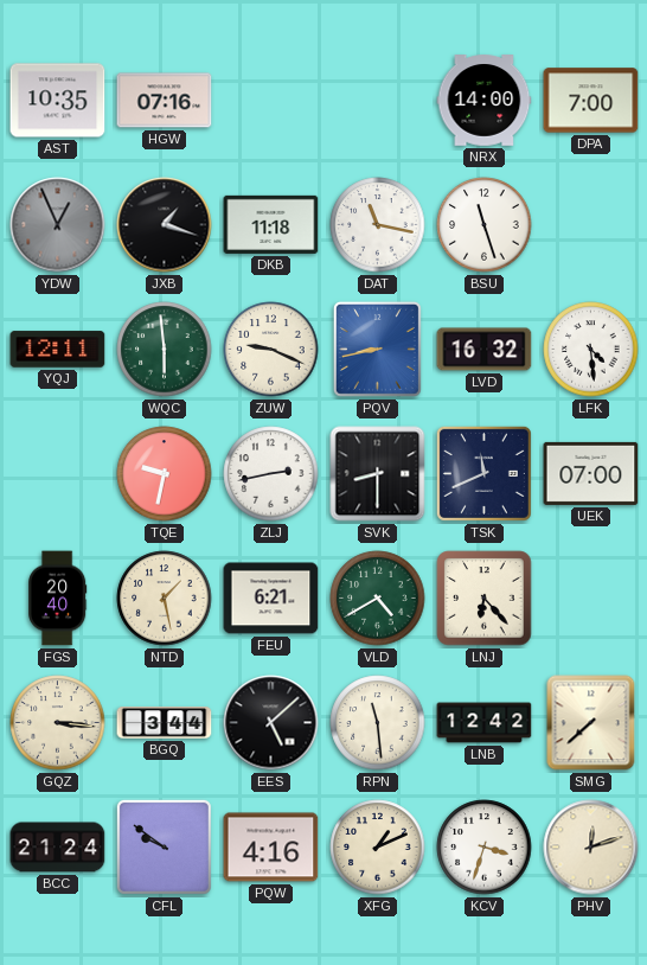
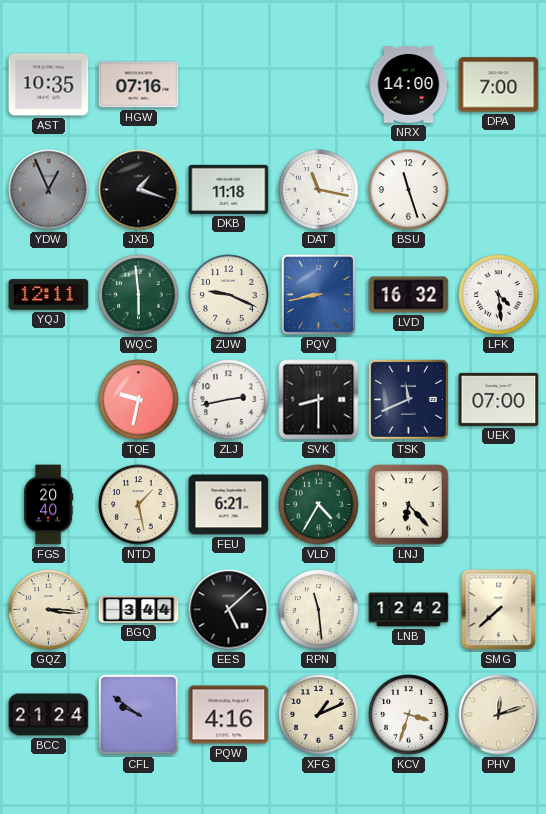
VLD: 4:40 -> 4:35 (319, 505)
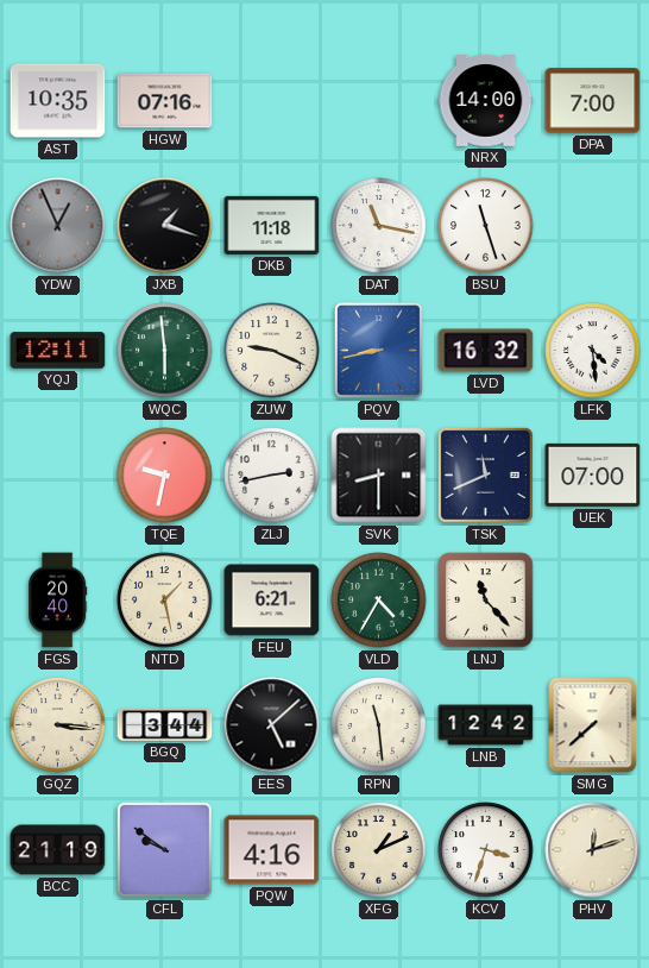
LNJ: 6:23 -> 11:23 (486, 601)
BCC: 21:24 -> 21:19 (58, 850)
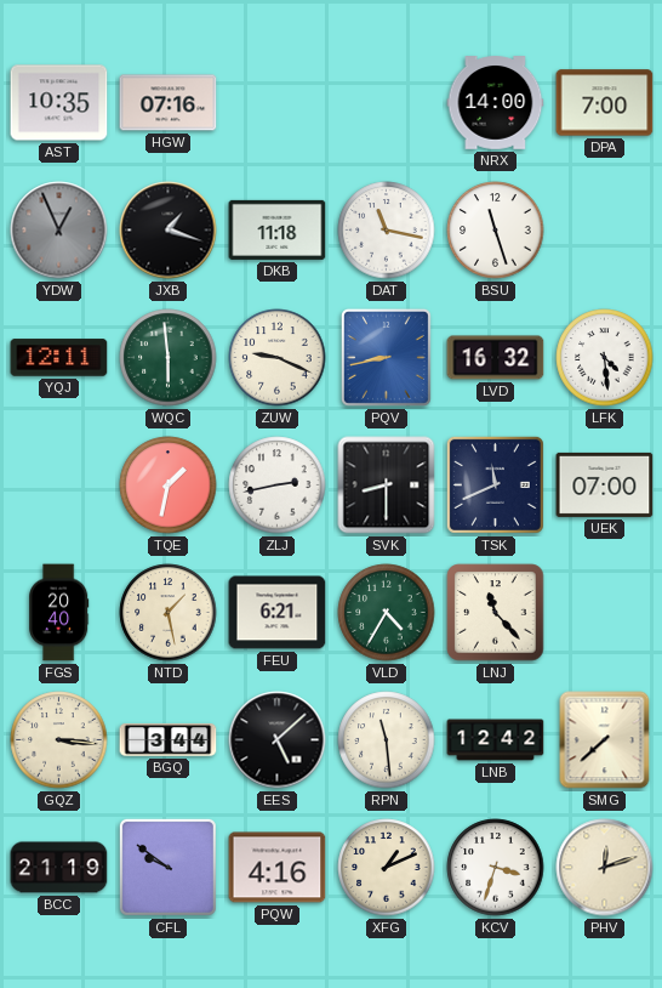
TQE: 9:32 -> 1:32 (169, 486)
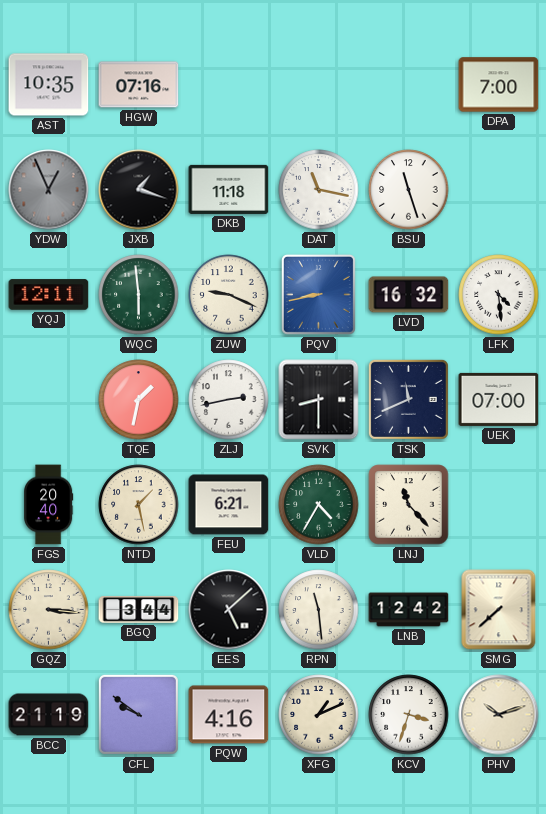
NRX: 14:00 -> none (496, 103)
PHV: 12:12 -> 10:12 (499, 715)
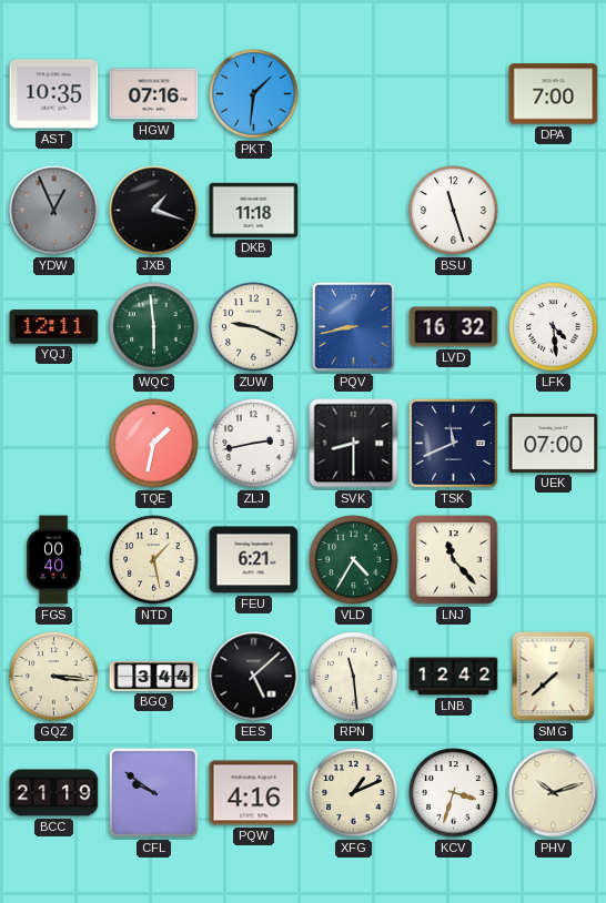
PKT: none -> 1:31 (254, 94)
DAT: 11:17 -> none (319, 190)
FGS: 20:40 -> 00:40 (54, 560)
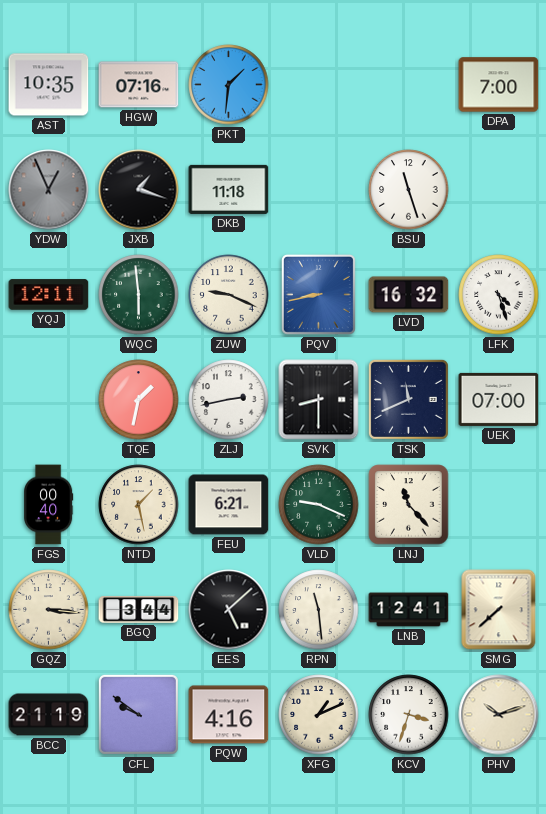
LFK: 4:29 -> 4:27 (499, 295)
VLD: 4:35 -> 9:19 (319, 505)
LNB: 12:42 -> 12:41 (409, 610)
